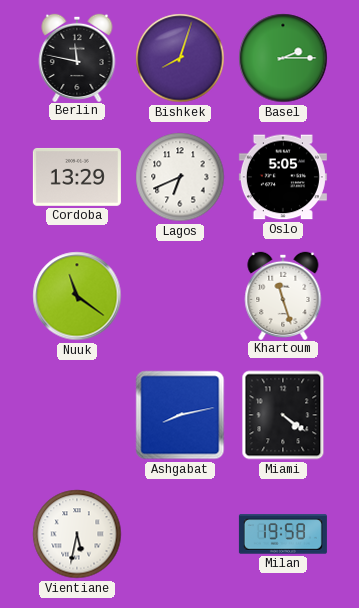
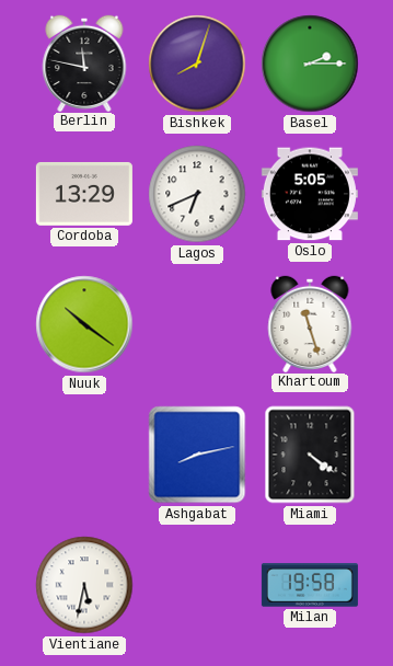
Nuuk: 11:21 -> 10:21 (84, 324)
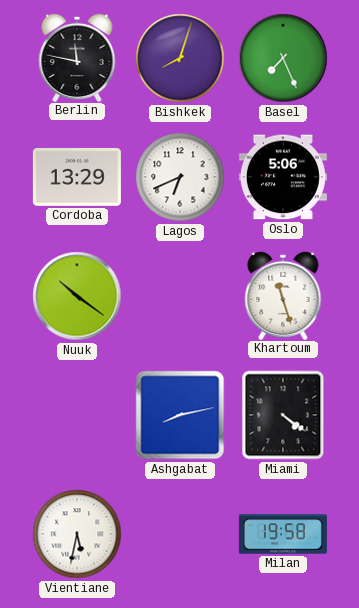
Basel: 2:15 -> 7:26 (283, 58)
Oslo: 5:05 -> 5:06 (283, 177)
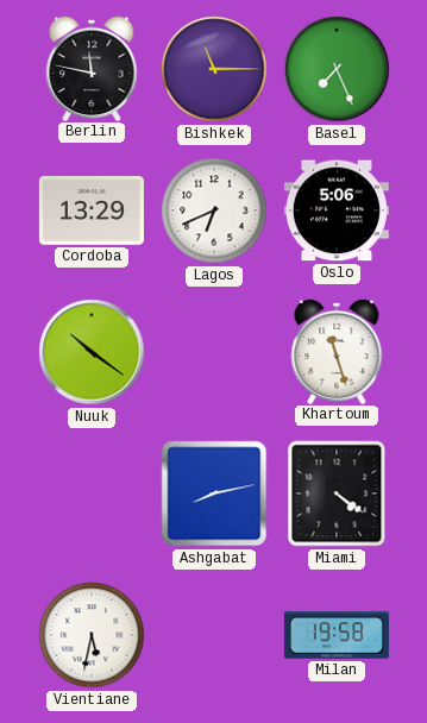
Bishkek: 8:03 -> 11:15 (214, 69)
